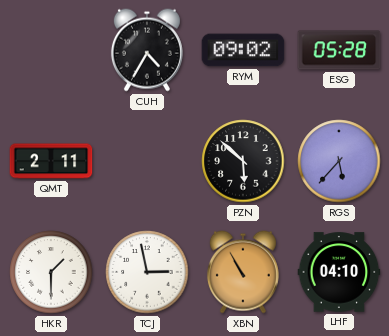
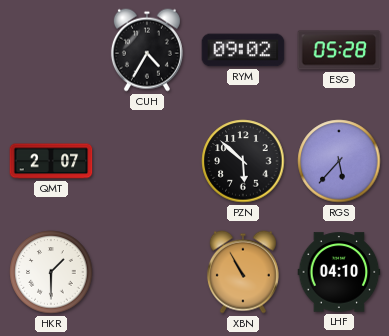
QMT: 2:11 -> 2:07 (51, 161)
TCJ: 2:58 -> none (147, 272)
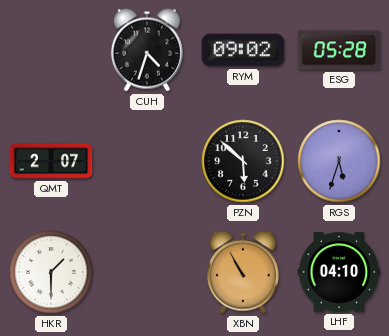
CUH: 4:35 -> 4:33 (147, 50)
RGS: 5:37 -> 5:33 (339, 161)
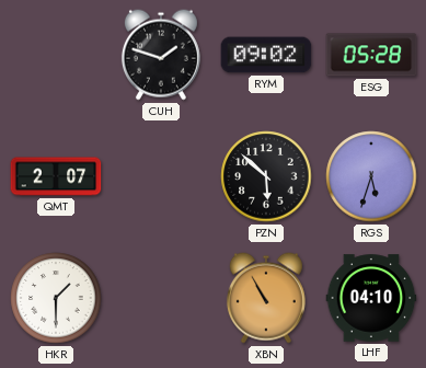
CUH: 4:33 -> 1:48 (161, 55)
